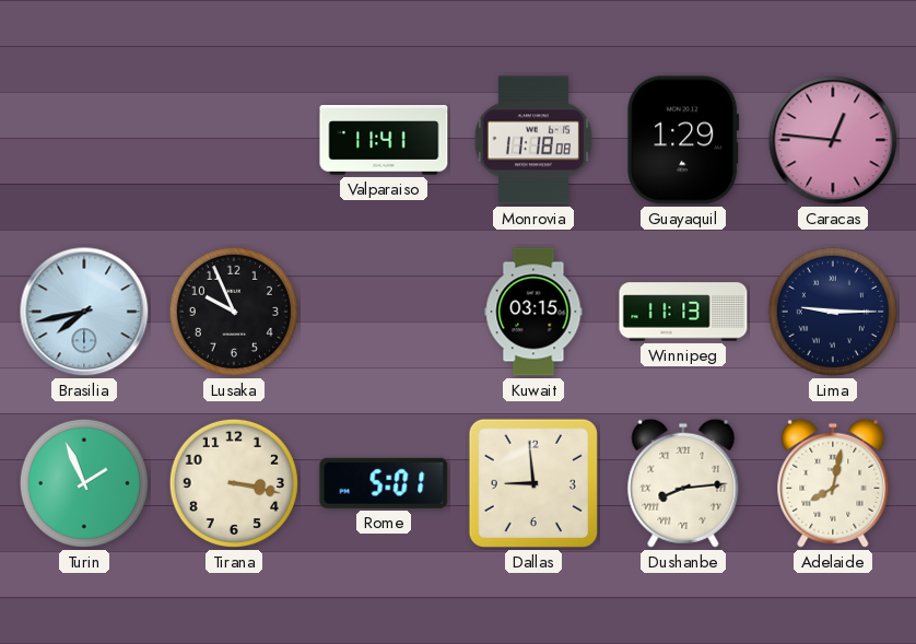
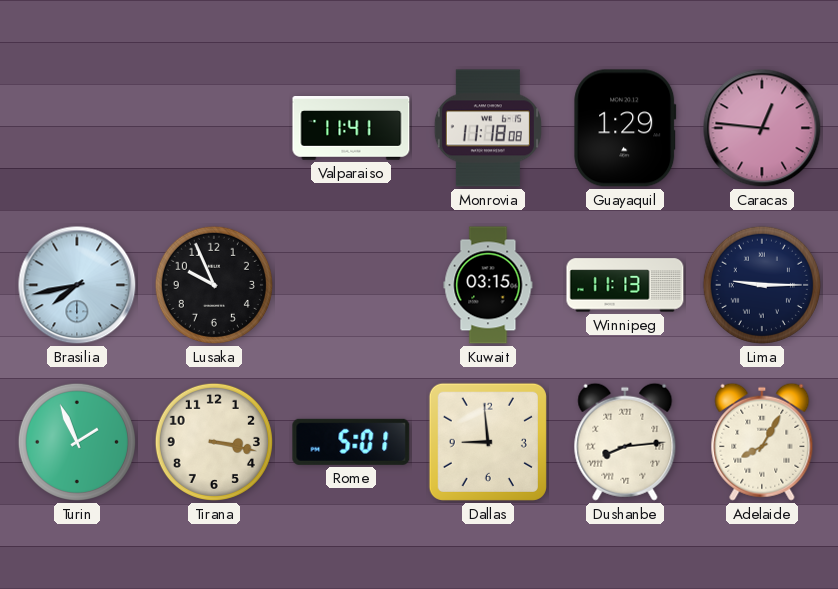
Adelaide: 8:02 -> 8:05 (762, 442)
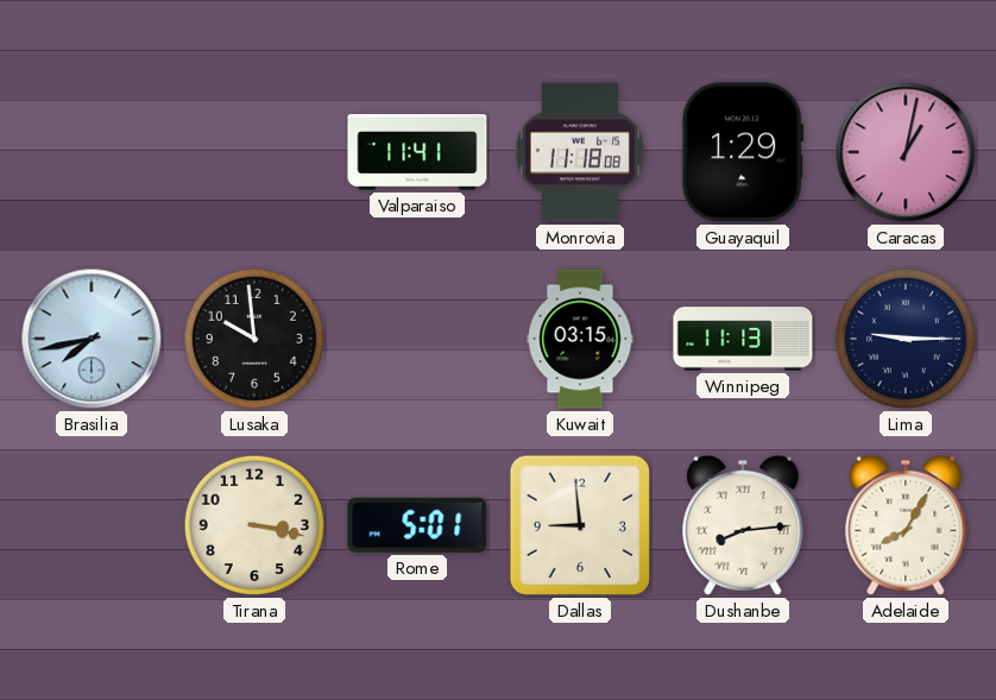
Caracas: 12:46 -> 1:02 (906, 152)
Lusaka: 9:56 -> 9:59 (254, 339)
Turin: 1:56 -> none (77, 442)
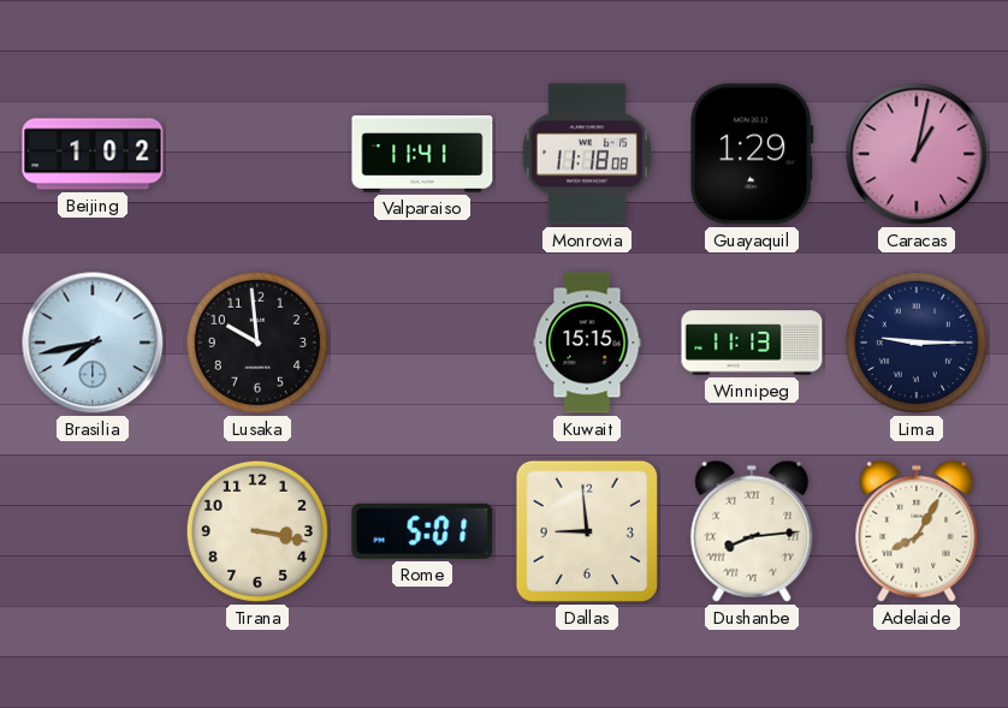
Beijing: none -> 1:02 (93, 154)
Kuwait: 03:15 -> 15:15 (587, 343)
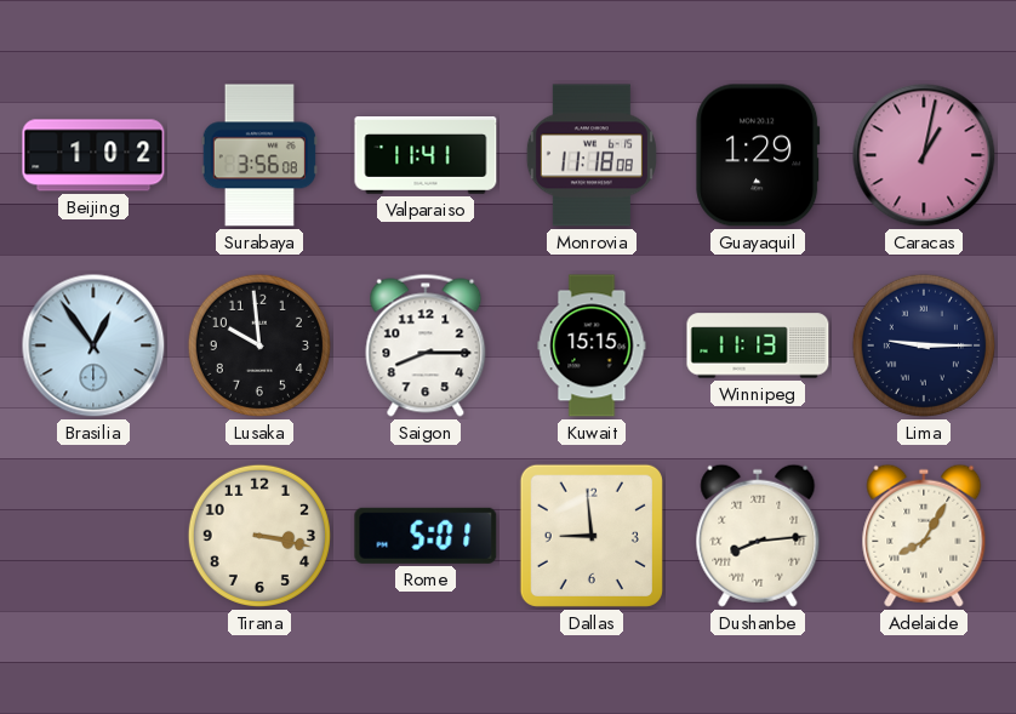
Surabaya: none -> 3:56 (259, 155)
Brasilia: 7:43 -> 12:54 (93, 345)
Saigon: none -> 8:15 (426, 345)
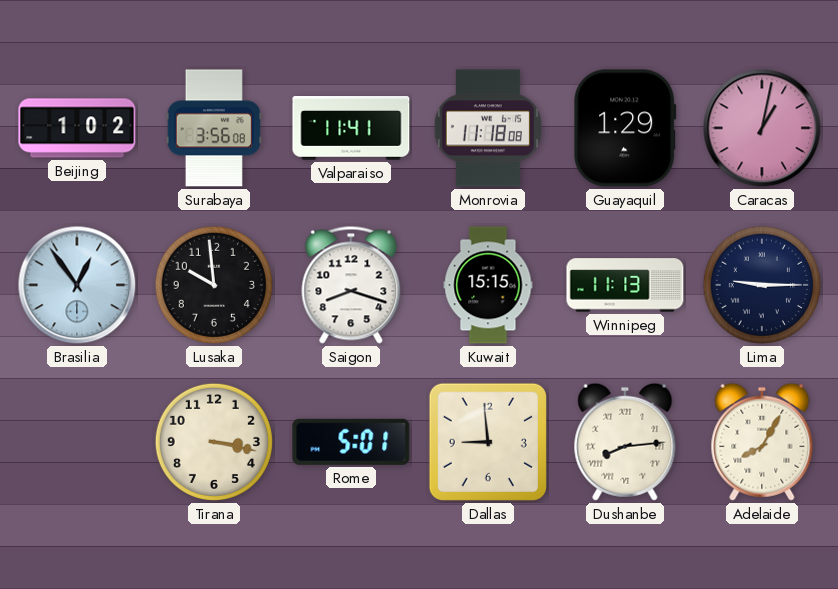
Saigon: 8:15 -> 8:18 (351, 285)
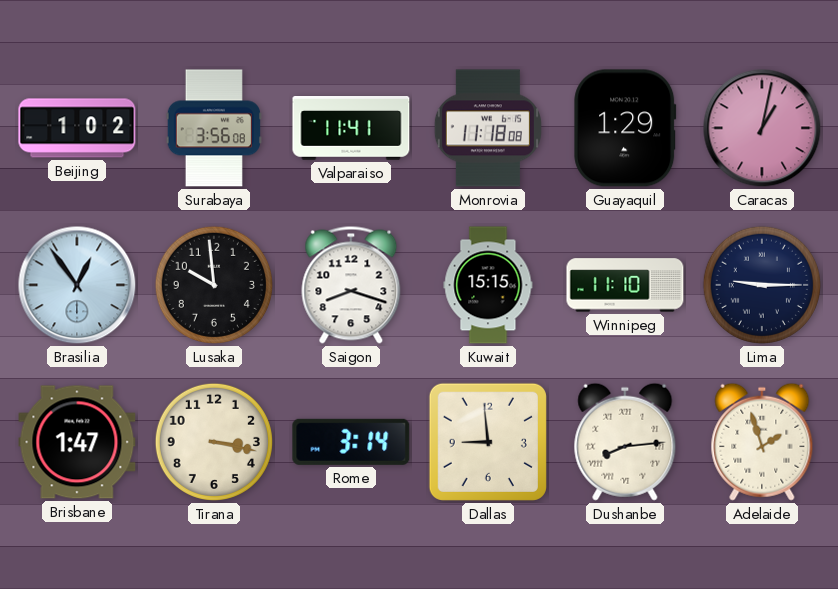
Winnipeg: 11:13 -> 11:10 (625, 285)
Brisbane: none -> 1:47 (77, 442)
Rome: 5:01 -> 3:14 (351, 442)
Adelaide: 8:05 -> 1:57 (762, 442)
